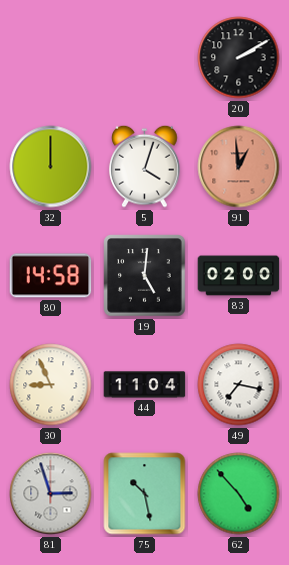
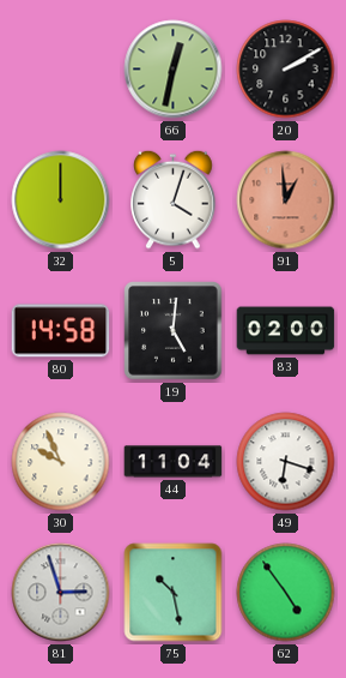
66: none -> 12:32 (174, 70)
30: 8:56 -> 9:56 (61, 462)
49: 7:17 -> 6:18 (286, 462)
62: 4:53 -> 4:54 (286, 593)
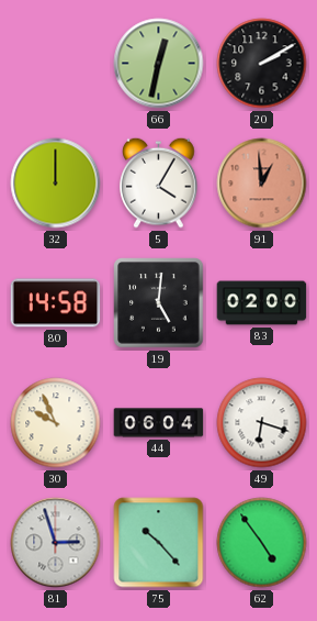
5: 4:03 -> 4:05 (159, 182)
44: 11:04 -> 06:04 (159, 423)
75: 10:28 -> 10:23 (159, 543)
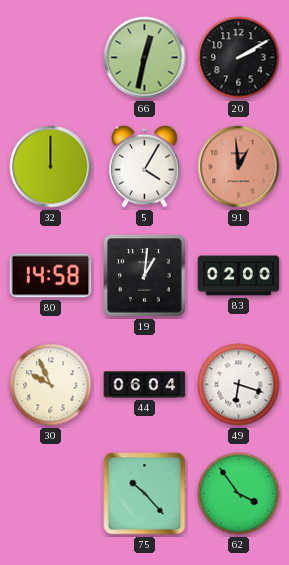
19: 5:01 -> 1:01 (145, 276)
81: 2:57 -> none (56, 543)
62: 4:54 -> 3:54 (239, 494)
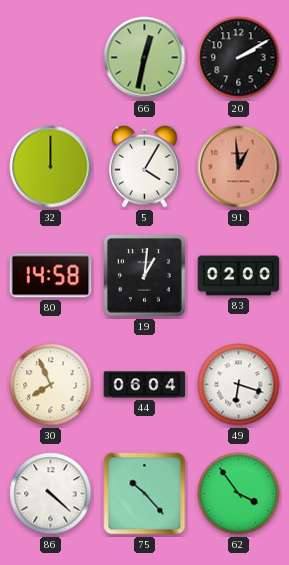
30: 9:56 -> 7:56 (51, 385)
86: none -> 4:22 (51, 494)
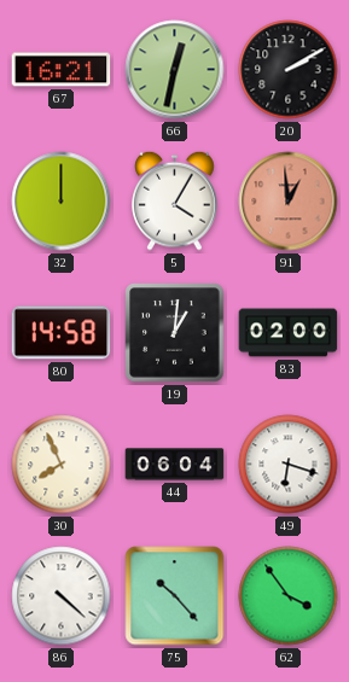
67: none -> 16:21 (62, 70)
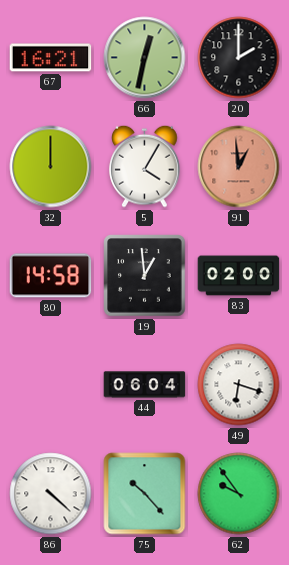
20: 2:10 -> 2:00 (239, 58)
19: 1:01 -> 12:59 (145, 276)
30: 7:56 -> none (62, 465)
62: 3:54 -> 9:54 (239, 494)
